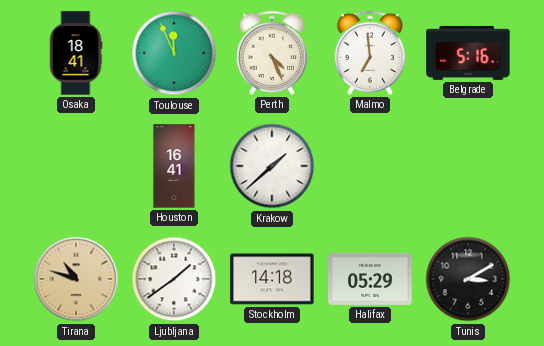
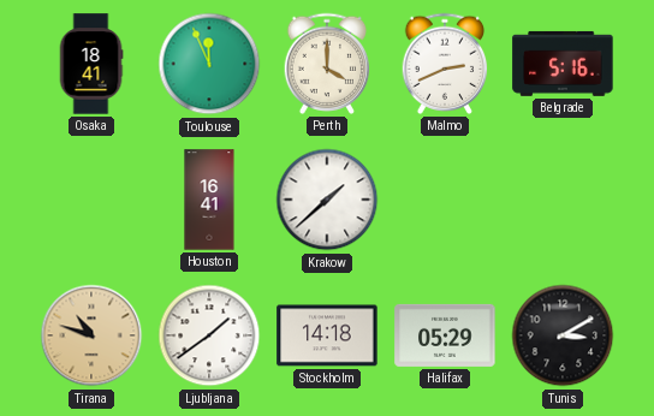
Perth: 4:26 -> 4:00 (327, 64)
Malmo: 6:59 -> 2:41 (445, 64)
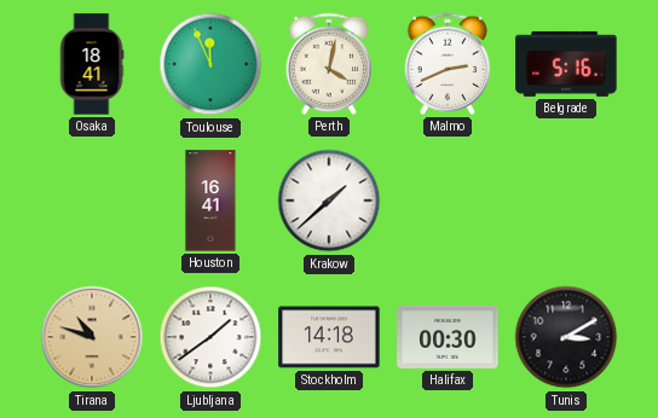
Perth: 4:00 -> 4:02 (329, 64)
Halifax: 05:29 -> 00:30 (448, 337)
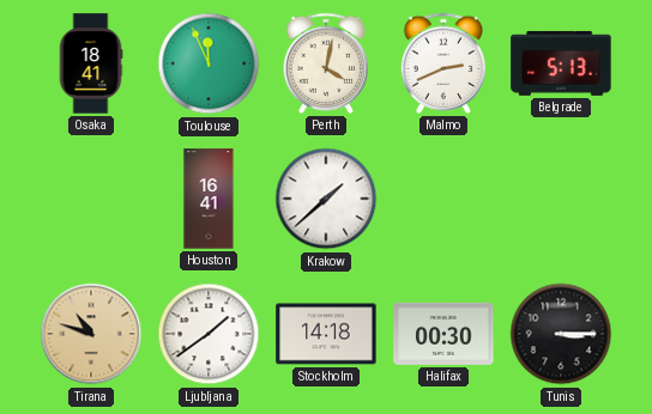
Belgrade: 5:16 -> 5:13 (561, 63)
Tunis: 3:10 -> 3:15 (561, 334)
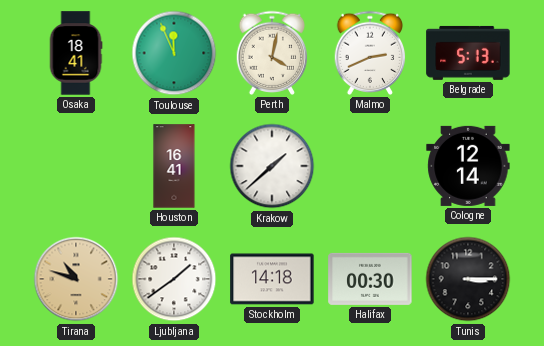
Cologne: none -> 12:14 (468, 166)
